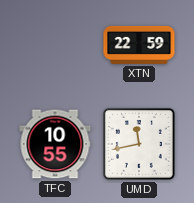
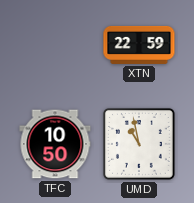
TFC: 10:55 -> 10:50 (55, 144)
UMD: 11:43 -> 10:58 (139, 144)
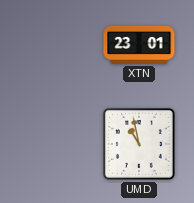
XTN: 22:59 -> 23:01 (139, 45)
TFC: 10:50 -> none (55, 144)
